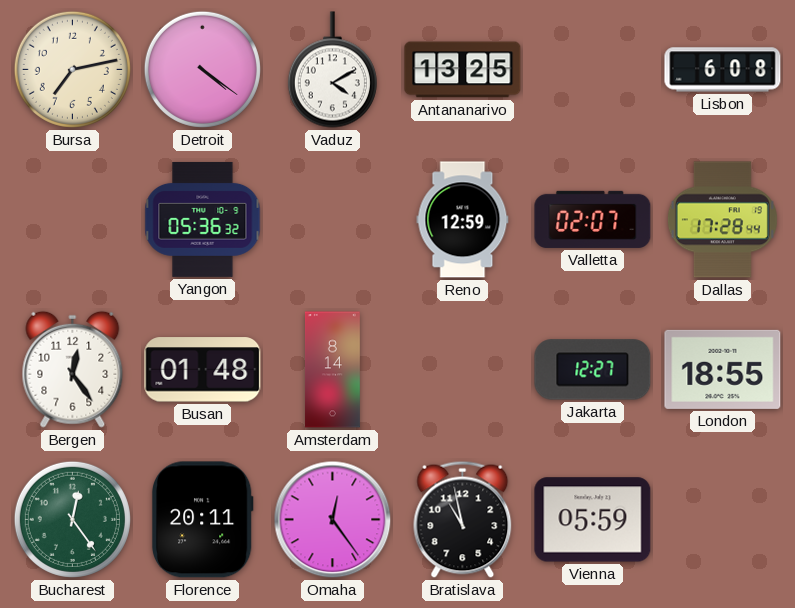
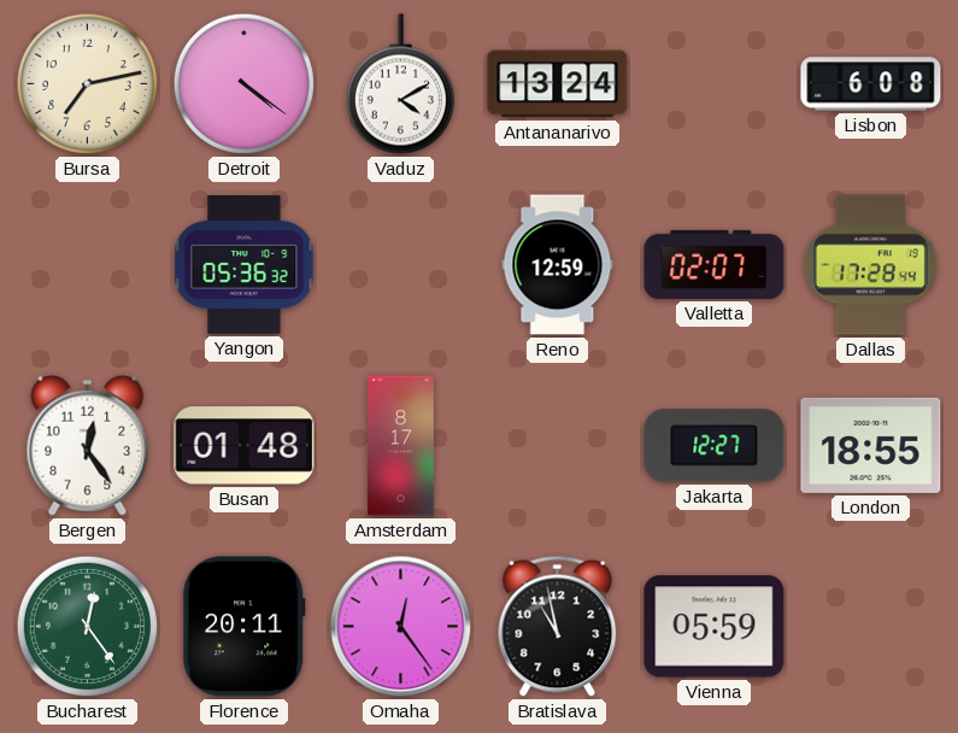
Antananarivo: 13:25 -> 13:24 (558, 84)
Amsterdam: 8:14 -> 8:17 (401, 446)
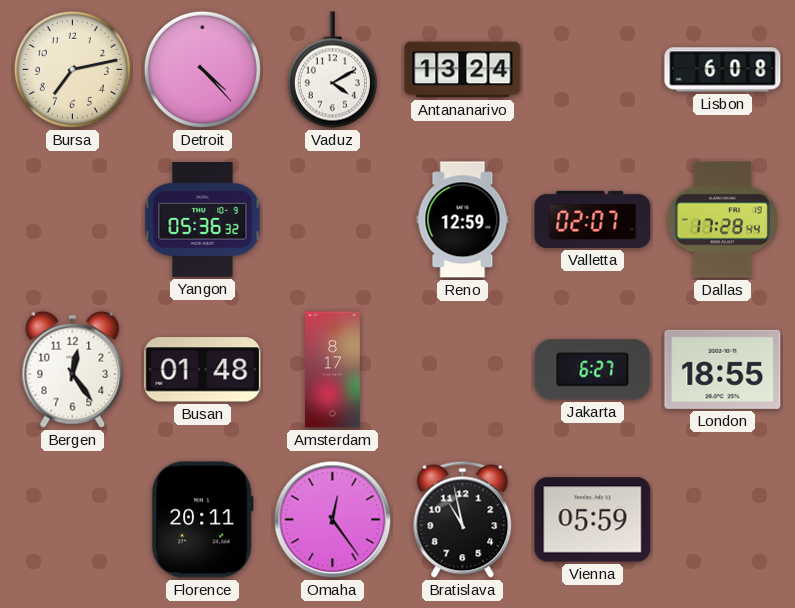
Detroit: 4:21 -> 4:23 (202, 69)
Jakarta: 12:27 -> 6:27 (593, 370)
Bucharest: 12:24 -> none (87, 626)
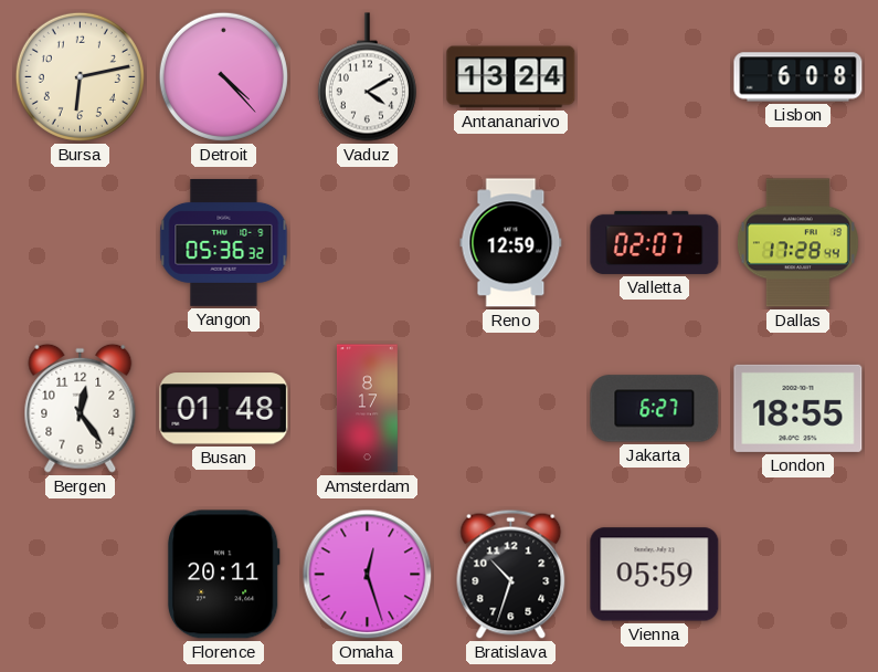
Bursa: 7:13 -> 6:13 (80, 76)
Omaha: 12:24 -> 12:27 (368, 575)
Bratislava: 10:58 -> 10:33 (511, 574)
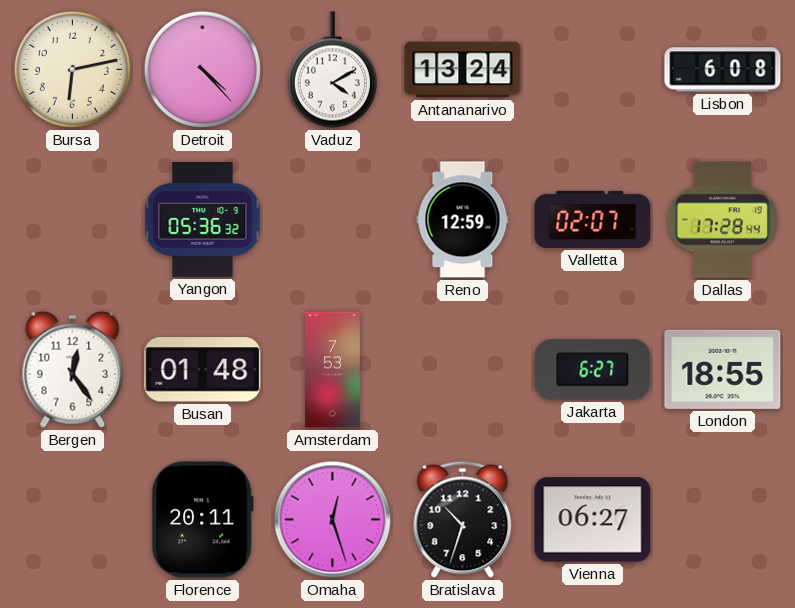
Amsterdam: 8:17 -> 7:53 (333, 370)
Vienna: 05:59 -> 06:27 (593, 520)
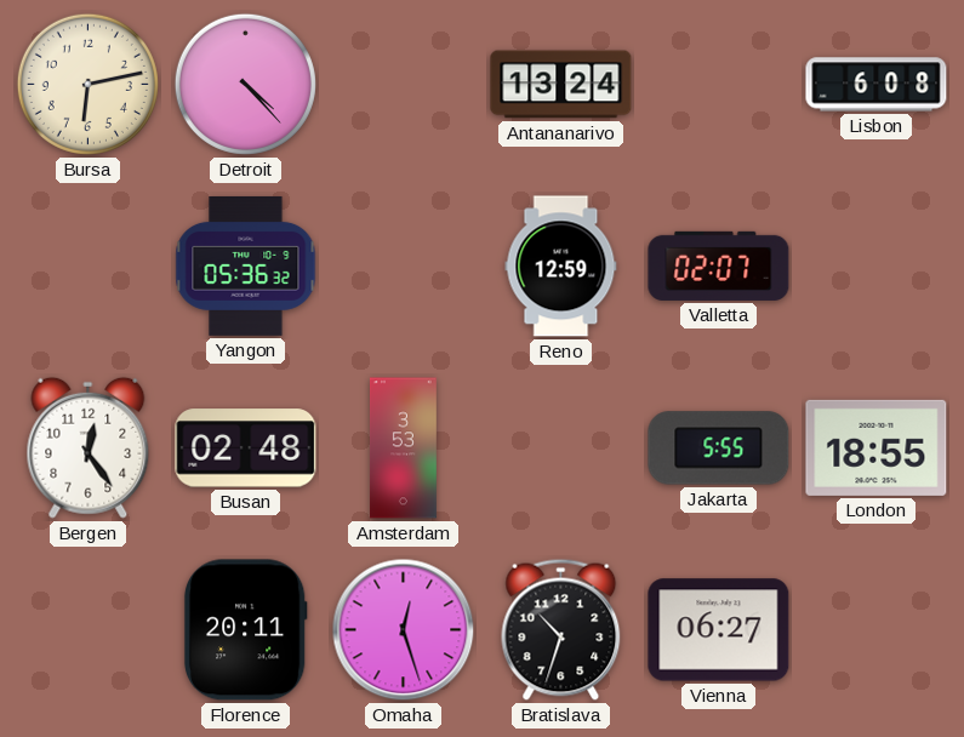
Vaduz: 4:10 -> none (332, 70)
Dallas: 17:28 -> none (722, 220)
Busan: 01:48 -> 02:48 (246, 449)
Amsterdam: 7:53 -> 3:53 (404, 449)
Jakarta: 6:27 -> 5:55 (719, 449)
